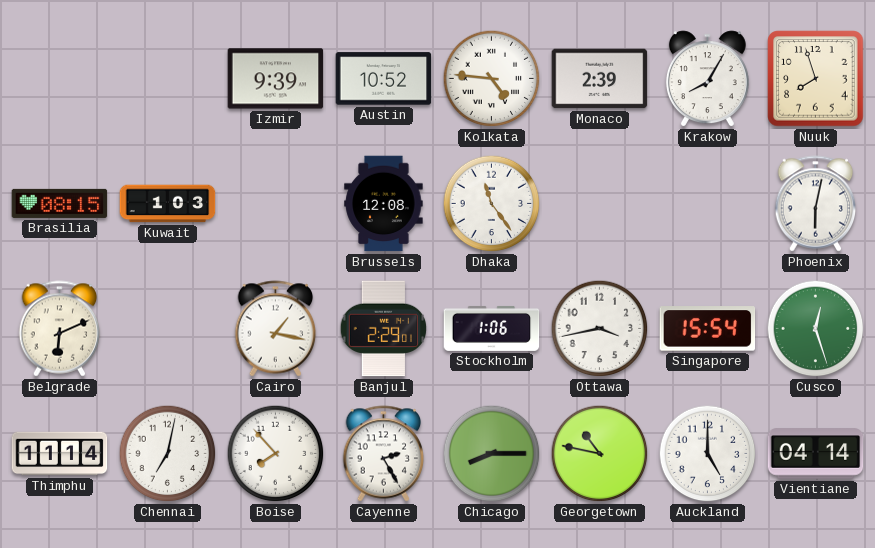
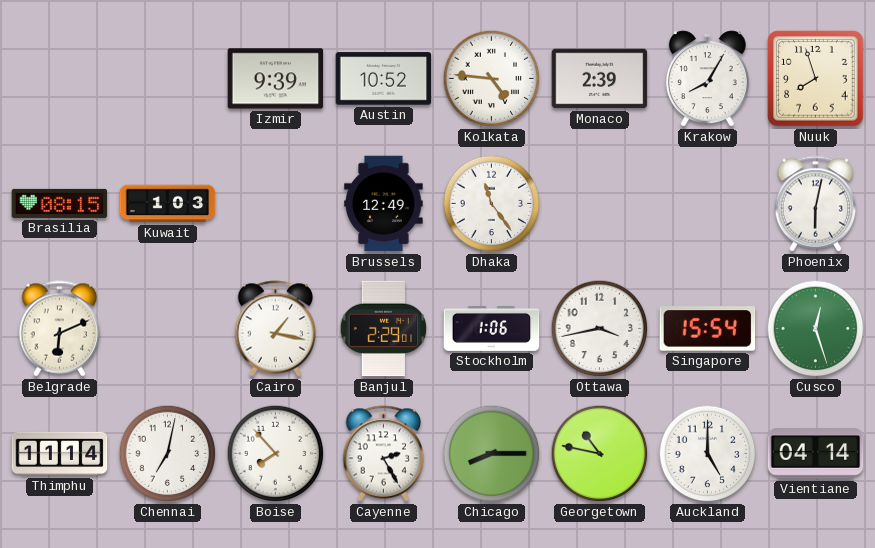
Brussels: 12:08 -> 12:49 (384, 204)
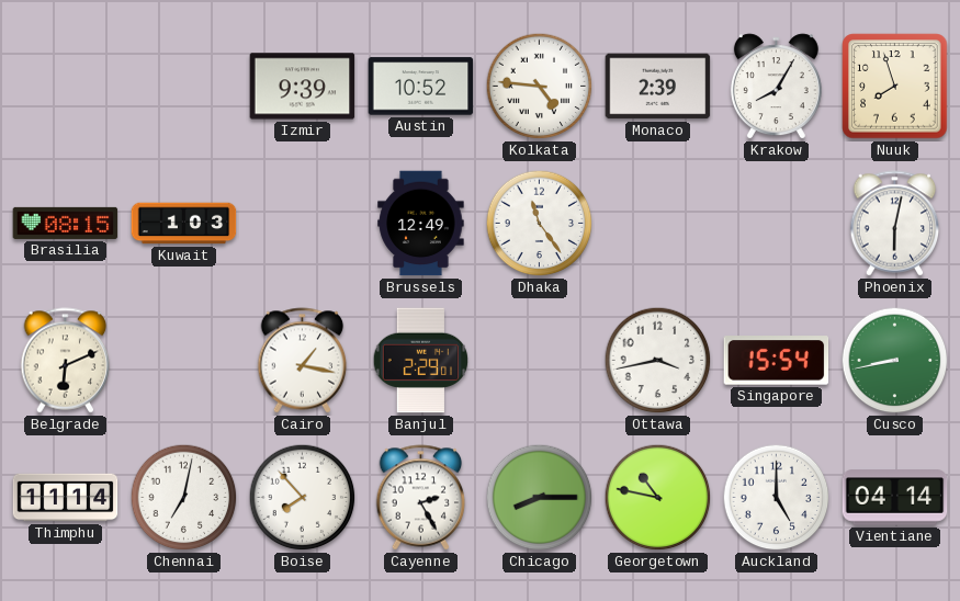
Stockholm: 1:06 -> none (492, 328)
Cusco: 12:27 -> 8:43 (895, 361)
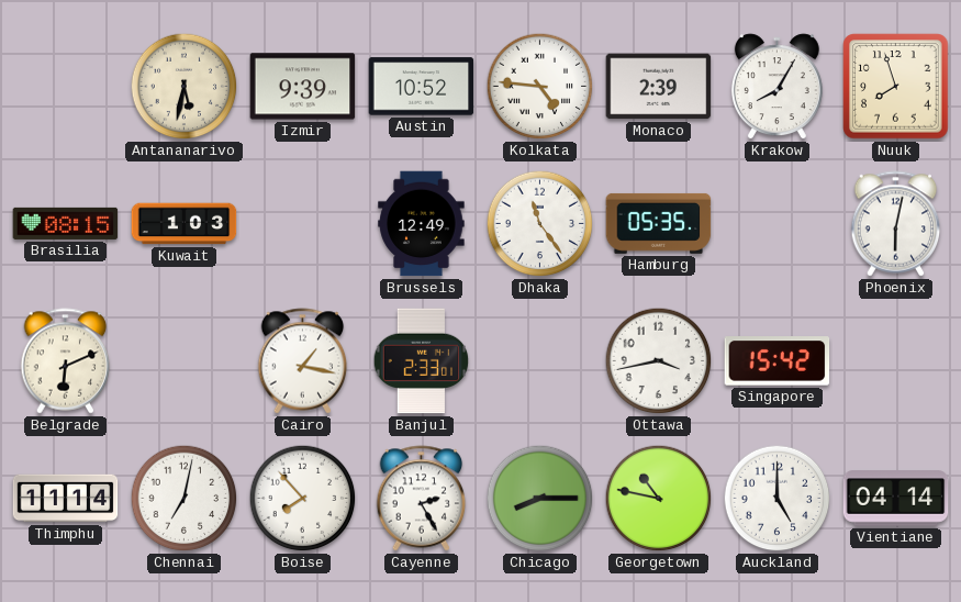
Antananarivo: none -> 5:32 (185, 87)
Hamburg: none -> 05:35 (659, 223)
Banjul: 2:29 -> 2:33 (421, 361)
Singapore: 15:54 -> 15:42 (778, 361)
Cusco: 8:43 -> none (895, 361)
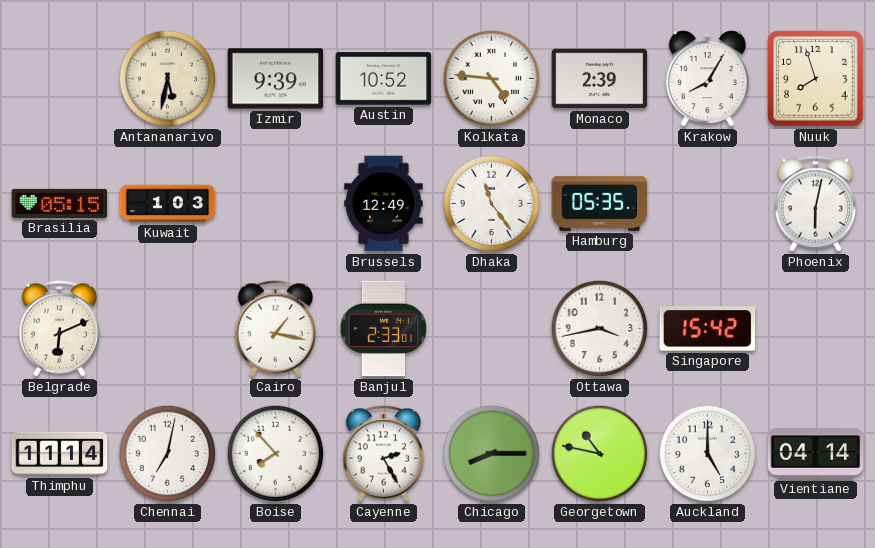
Brasilia: 08:15 -> 05:15 (60, 203)
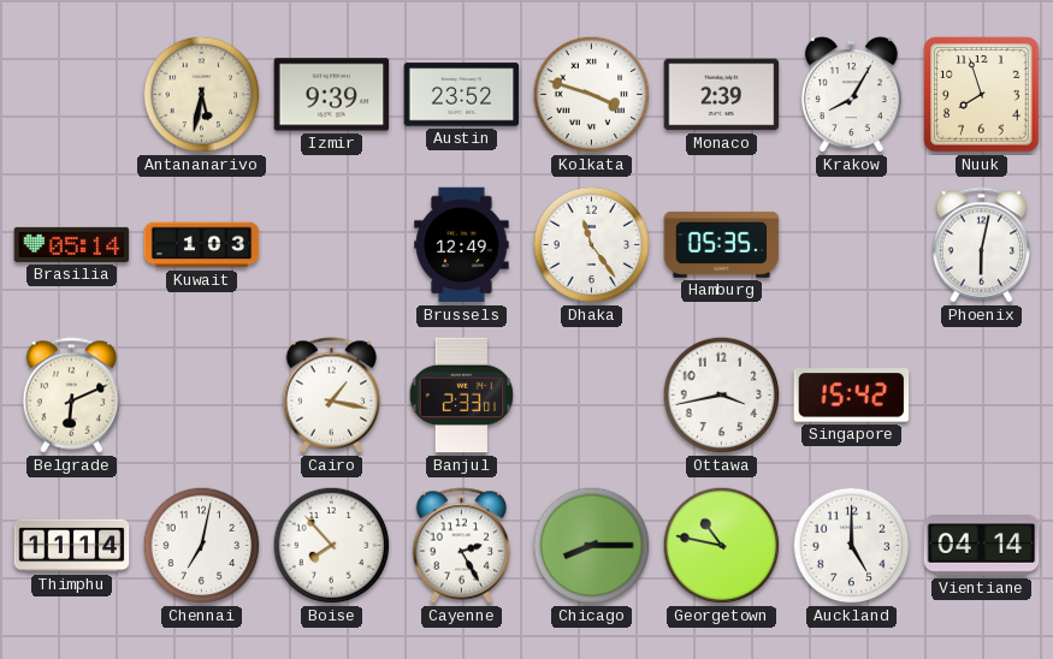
Austin: 10:52 -> 23:52 (462, 95)
Kolkata: 4:46 -> 3:48 (592, 95)
Brasilia: 05:15 -> 05:14 (72, 244)
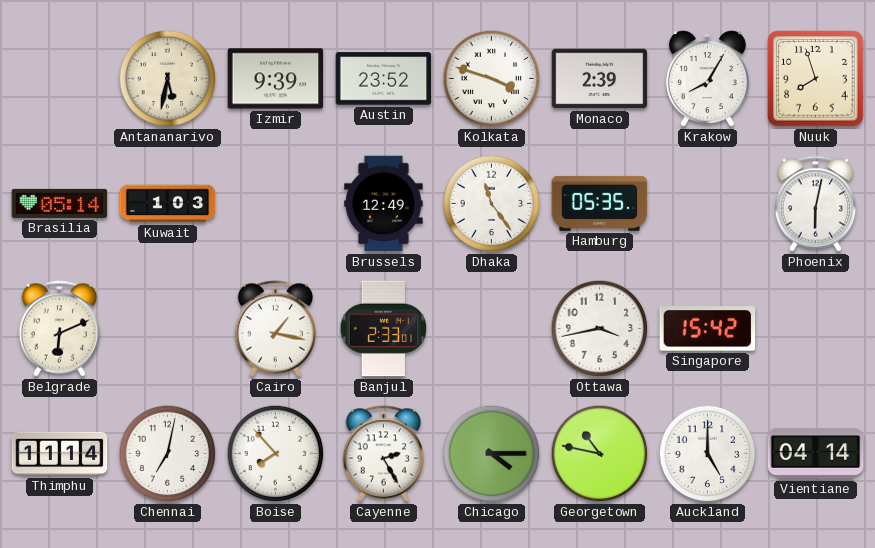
Chicago: 8:15 -> 4:15 (492, 454)
